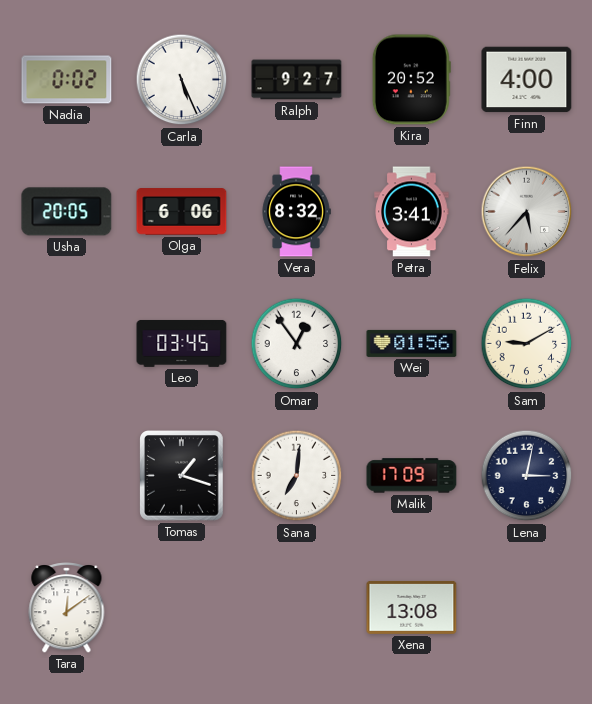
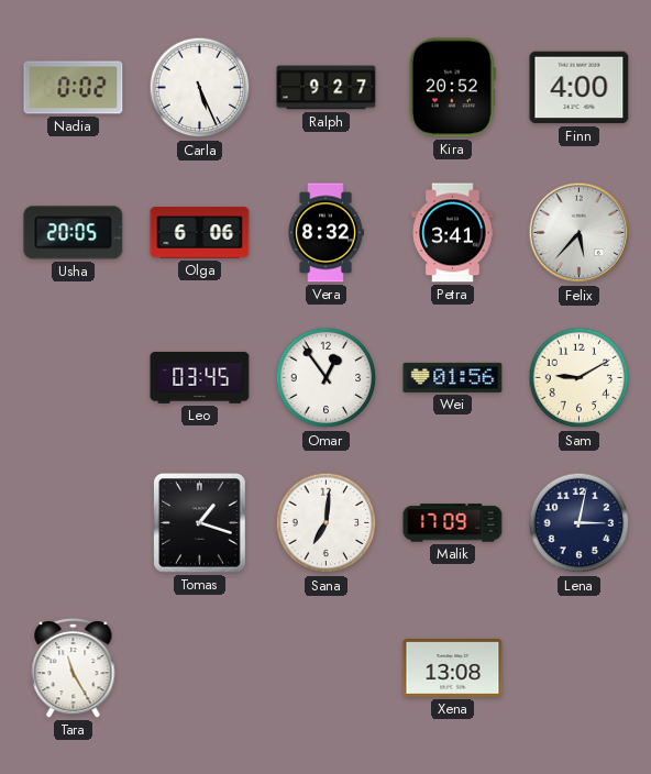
Tara: 12:09 -> 11:25 (74, 668)
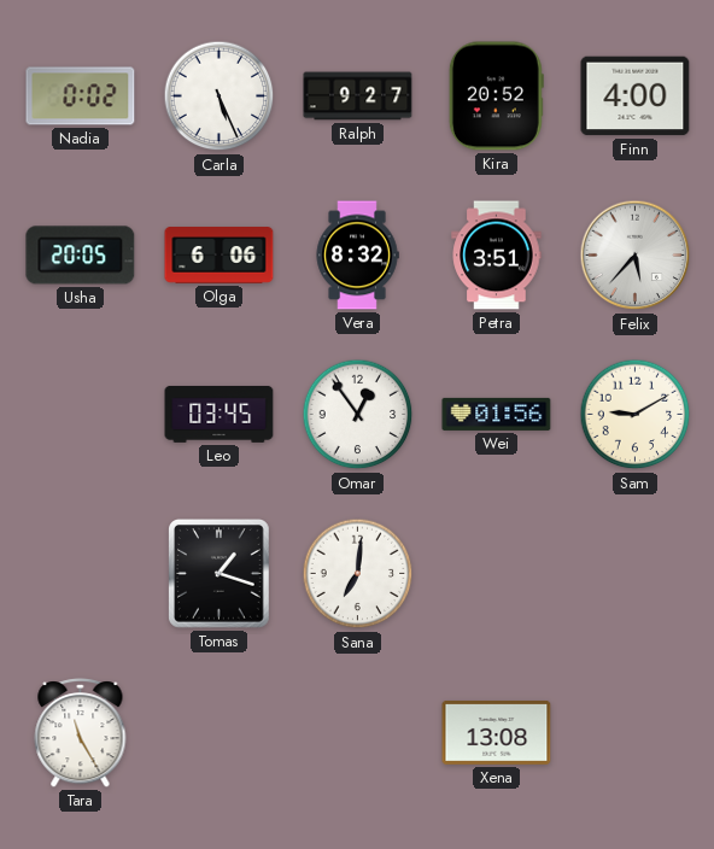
Petra: 3:41 -> 3:51 (497, 256)
Malik: 17:09 -> none (453, 523)
Lena: 3:02 -> none (580, 523)
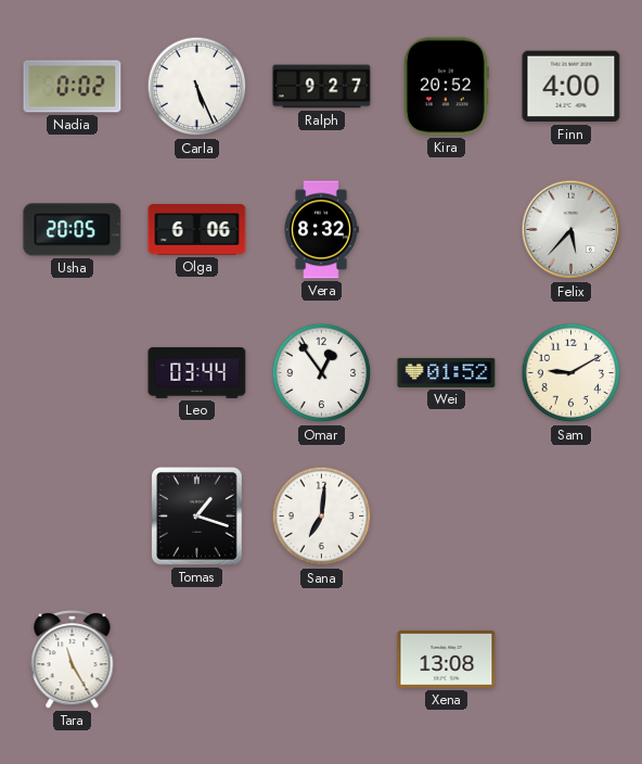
Petra: 3:51 -> none (497, 256)
Leo: 03:45 -> 03:44 (197, 372)
Wei: 01:56 -> 01:52 (447, 372)
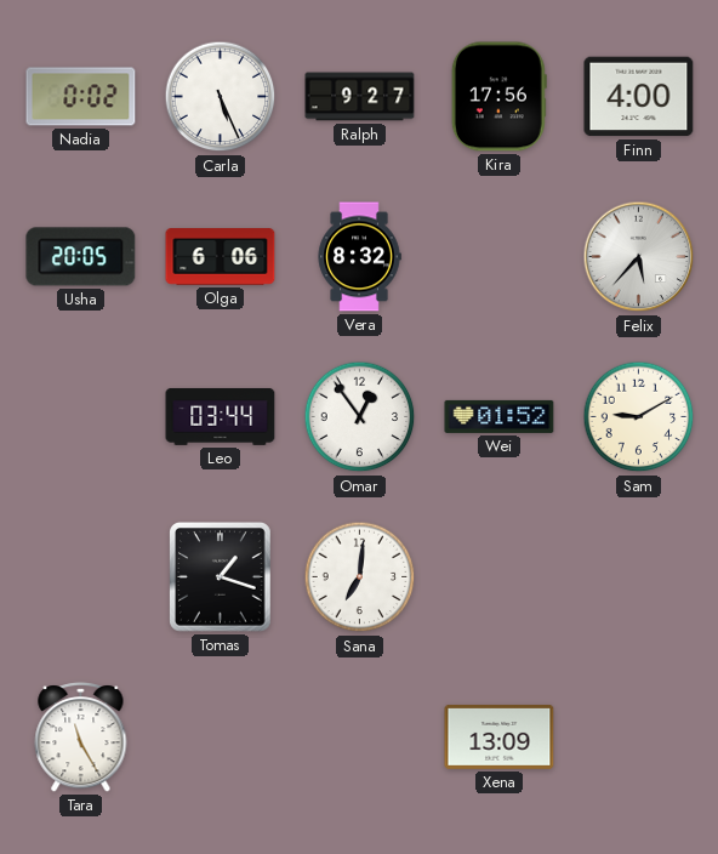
Kira: 20:52 -> 17:56 (498, 97)
Xena: 13:08 -> 13:09 (500, 738)
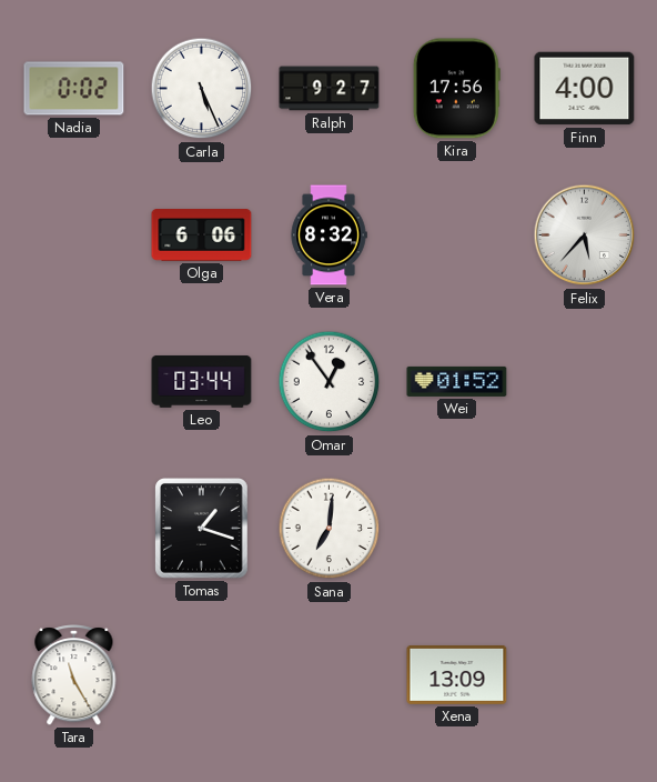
Usha: 20:05 -> none (81, 257)
Sam: 9:10 -> none (639, 417)
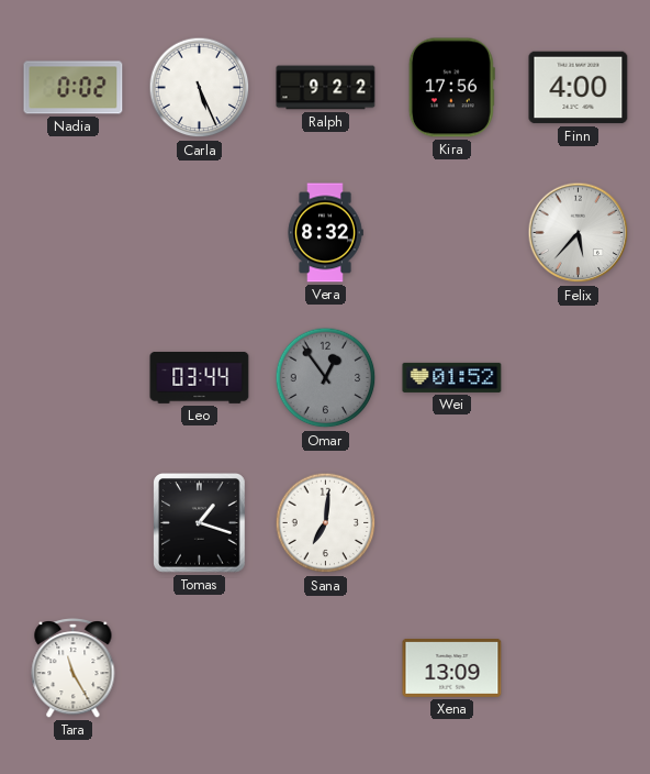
Ralph: 9:27 -> 9:22 (326, 88)
Olga: 6:06 -> none (202, 235)
Omar dial: white -> grey (326, 378)
